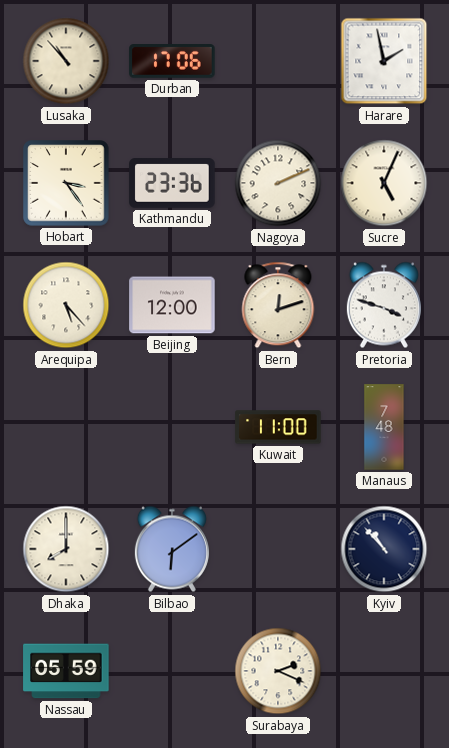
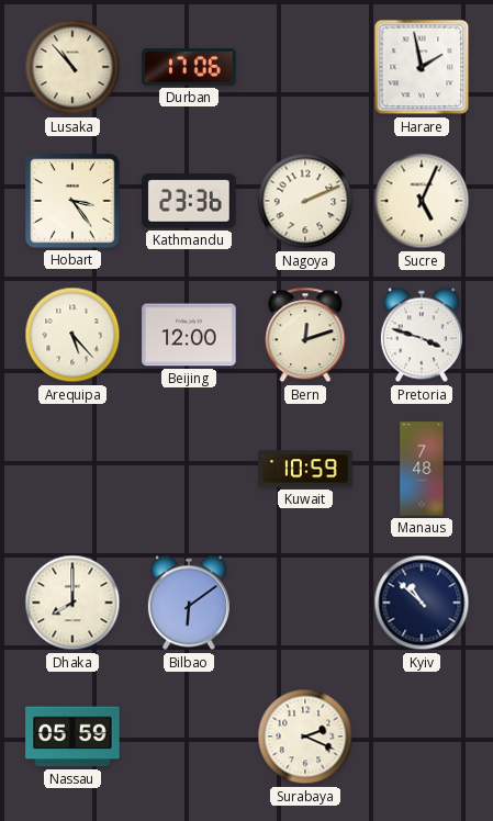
Kuwait: 11:00 -> 10:59 (305, 469)
Kyiv: 10:53 -> 10:52 (422, 603)
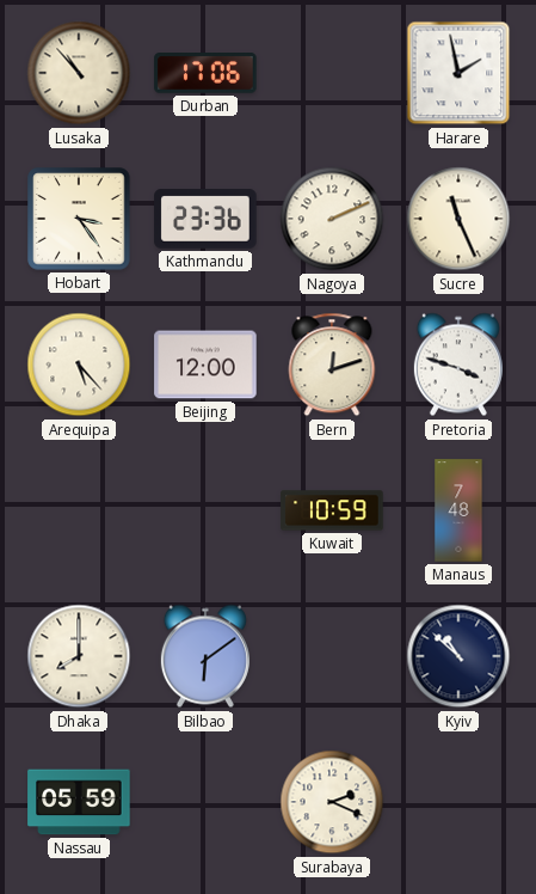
Sucre: 5:04 -> 11:26 (458, 219)
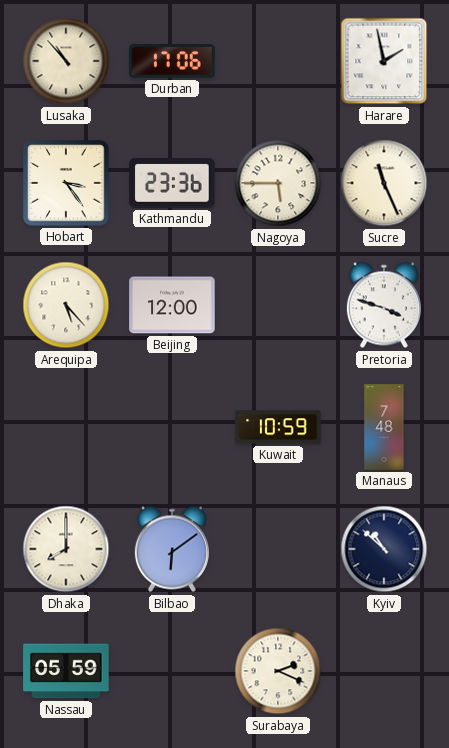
Nagoya: 2:11 -> 5:45 (278, 183)
Bern: 12:12 -> none (332, 365)
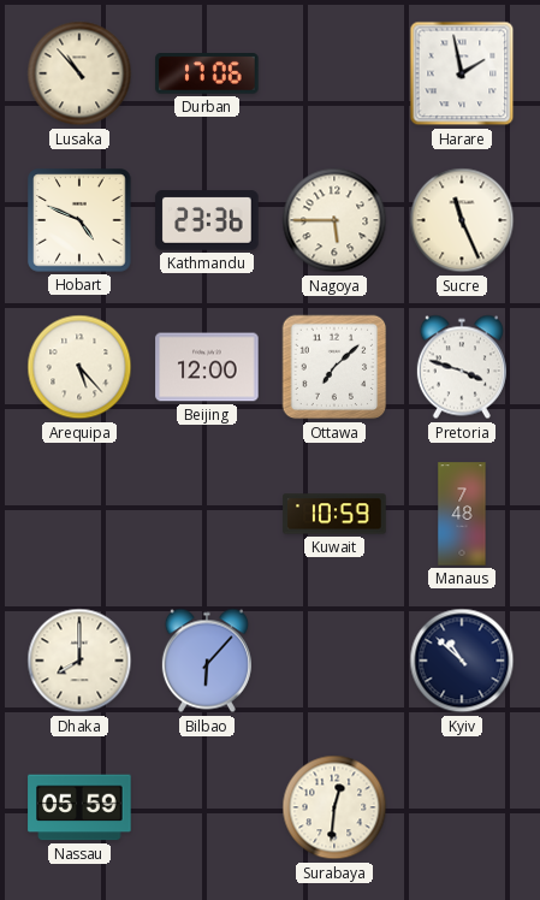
Hobart: 3:24 -> 4:49 (79, 220)
Ottawa: none -> 7:08 (334, 367)
Bilbao: 6:09 -> 6:07 (207, 661)
Surabaya: 2:19 -> 12:31 (334, 807)
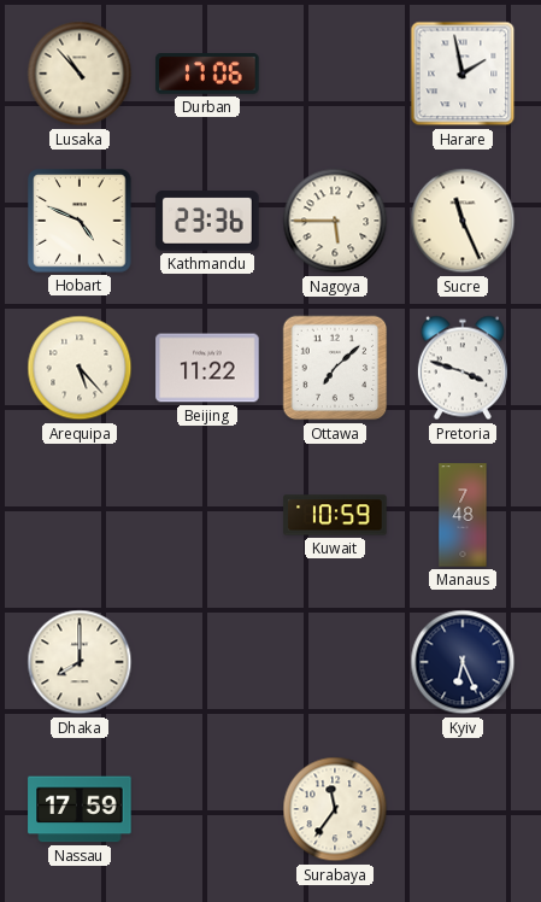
Beijing: 12:00 -> 11:22 (207, 368)
Bilbao: 6:07 -> none (207, 661)
Kyiv: 10:52 -> 6:26 (463, 662)
Nassau: 05:59 -> 17:59 (80, 809)
Surabaya: 12:31 -> 11:36 (335, 809)
